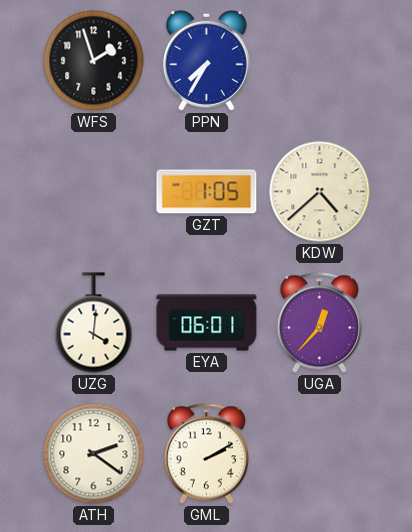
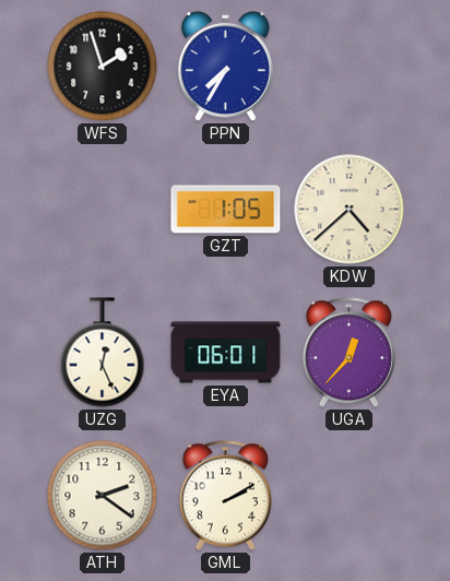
UZG: 4:01 -> 12:26 (103, 353)
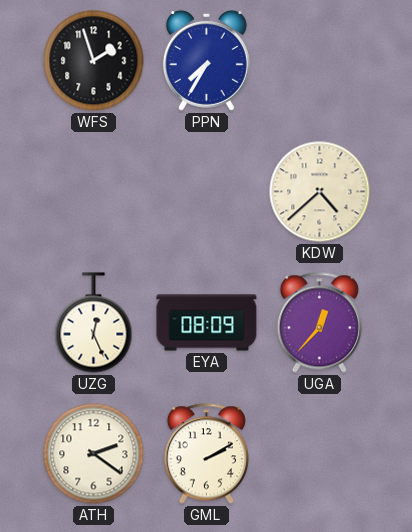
GZT: 1:05 -> none (226, 210)
EYA: 06:01 -> 08:09 (207, 323)
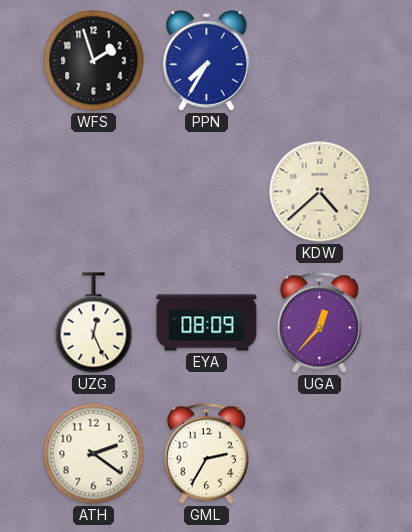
GML: 2:10 -> 2:35 (206, 454)
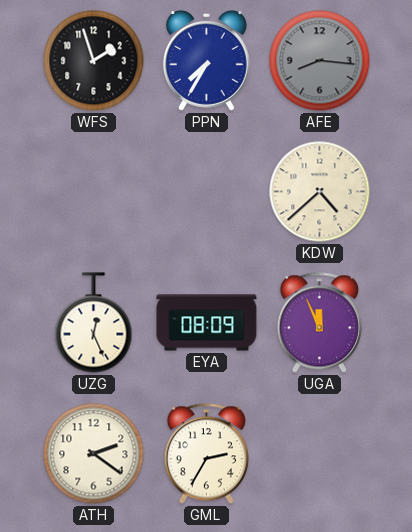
AFE: none -> 8:16 (320, 61)
UGA: 12:37 -> 11:56 (319, 323)
